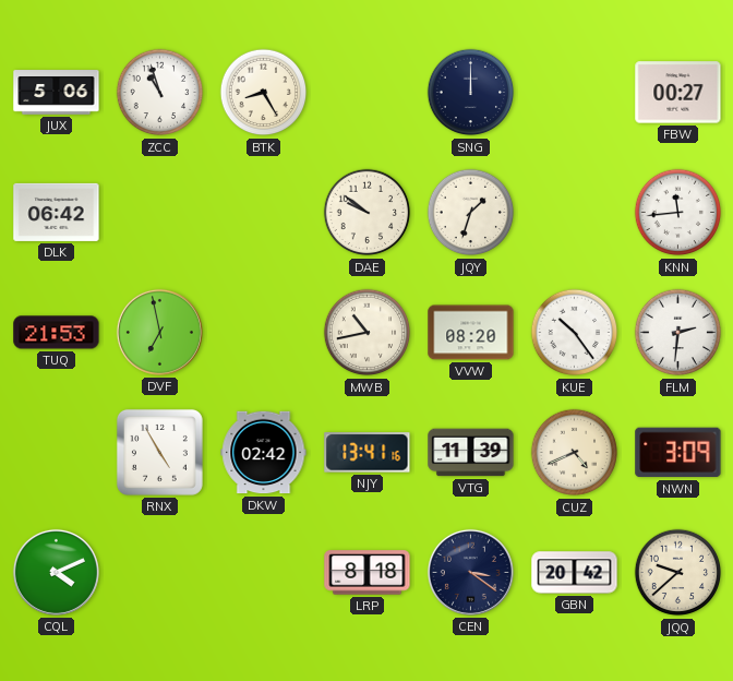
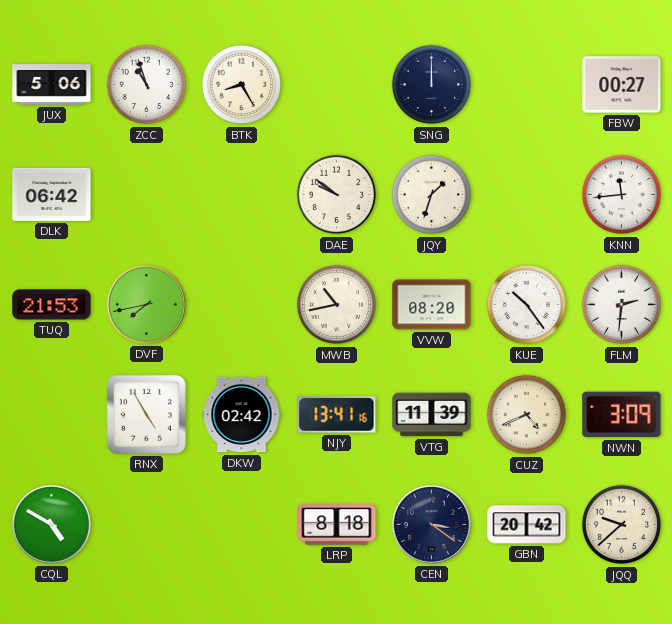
DVF: 6:58 -> 7:43 (146, 304)
CQL: 4:11 -> 4:50 (51, 524)
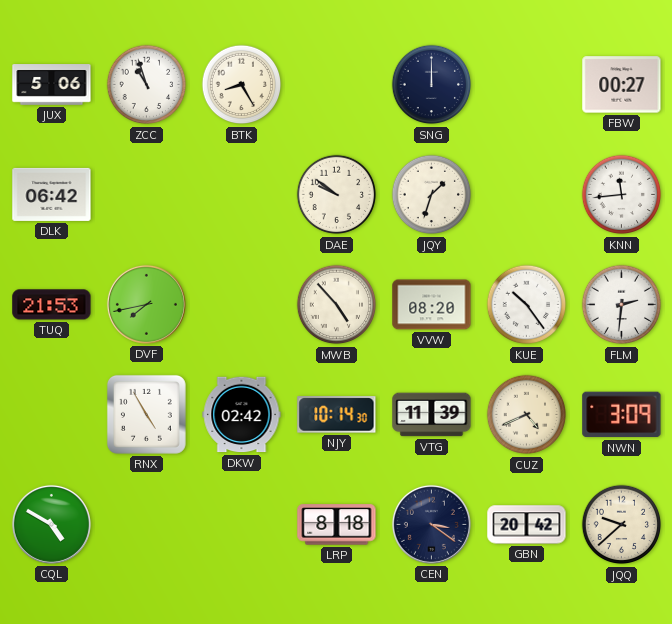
MWB: 10:43 -> 4:53 (337, 305)
NJY: 13:41 -> 10:14 (337, 415)
